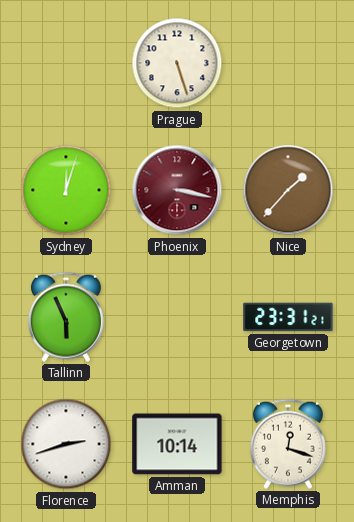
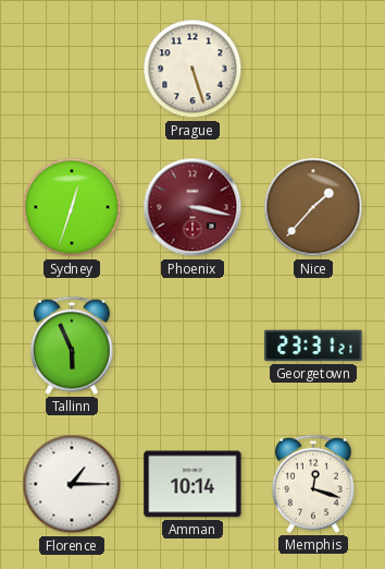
Sydney: 12:03 -> 12:33 (72, 207)
Florence: 2:42 -> 1:15 (72, 484)
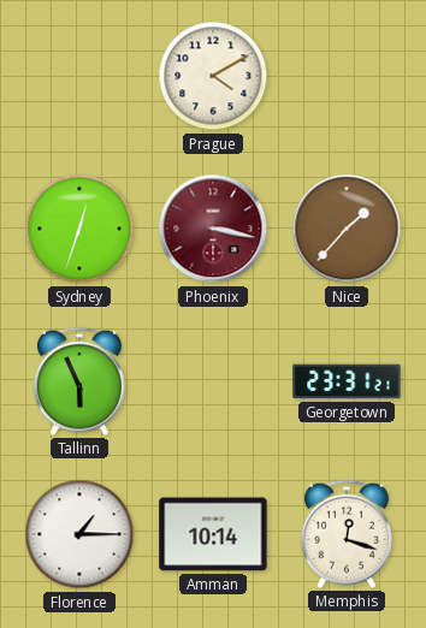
Prague: 5:27 -> 4:10 (213, 76)
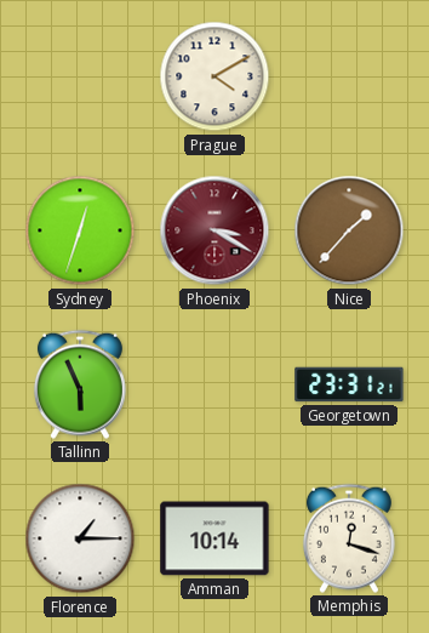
Phoenix: 3:17 -> 3:20 (215, 230)
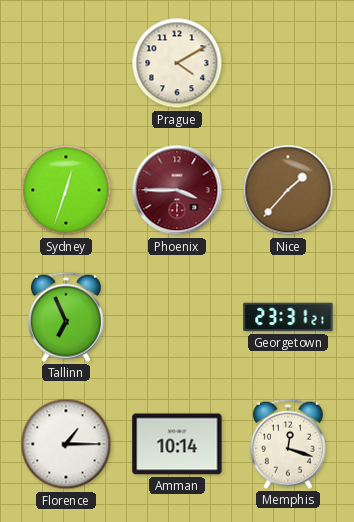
Phoenix: 3:20 -> 3:45 (177, 190)
Tallinn: 5:56 -> 6:56 (66, 317)
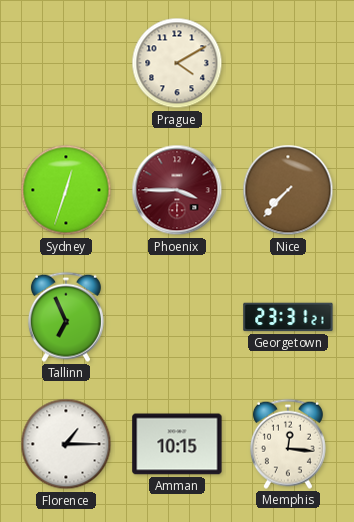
Nice: 1:37 -> 7:37 (288, 190)
Amman: 10:14 -> 10:15 (177, 444)
Memphis: 12:18 -> 12:16 (288, 444)
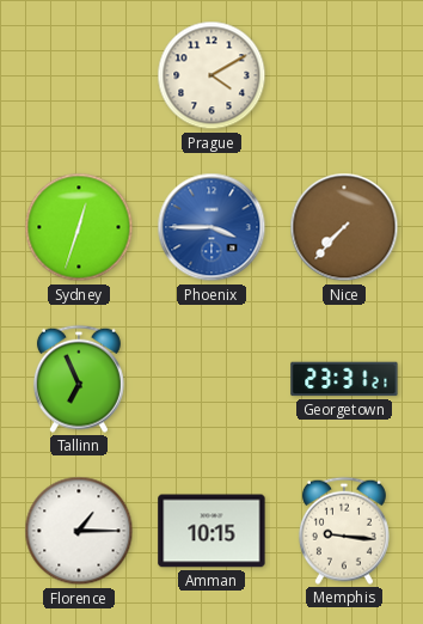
Phoenix dial: burgundy -> blue (211, 227)
Memphis: 12:16 -> 9:16 (344, 531)
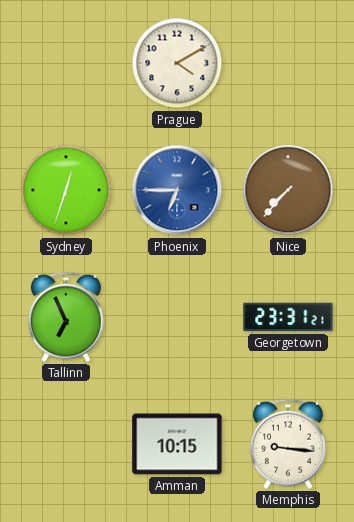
Phoenix: 3:45 -> 6:45 (177, 190)
Florence: 1:15 -> none (79, 531)
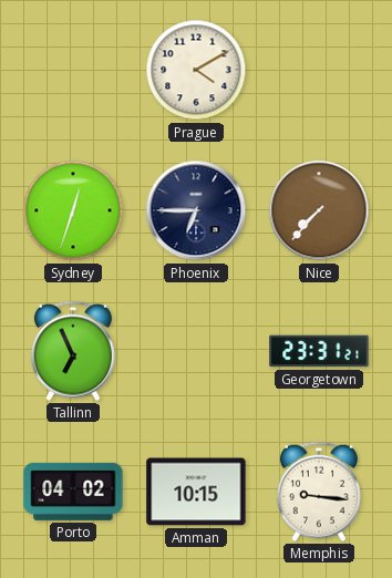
Phoenix dial: blue -> navy (196, 210)
Porto: none -> 04:02 (73, 492)
